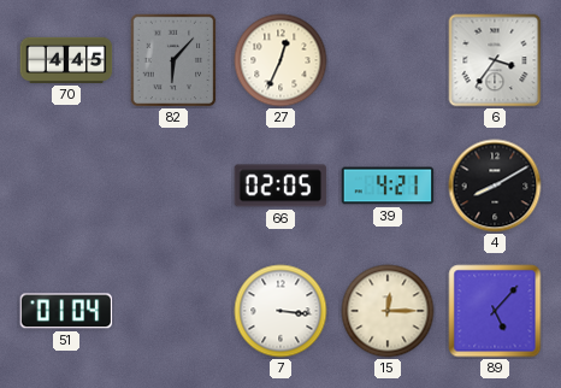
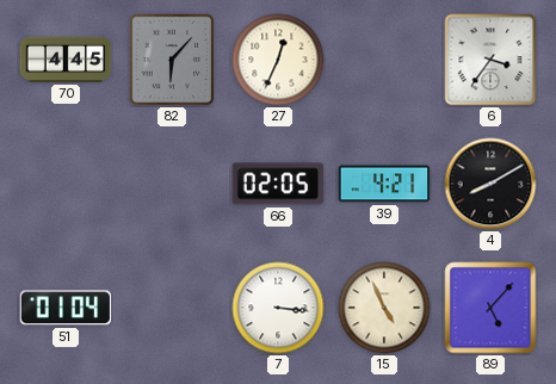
15: 12:15 -> 4:56 (384, 308)
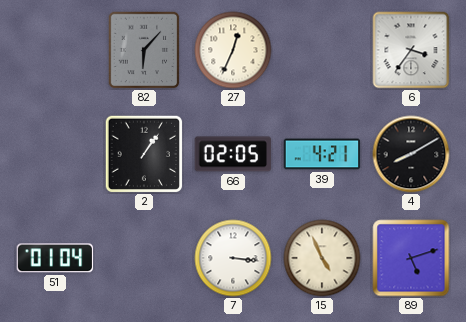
70: 4:45 -> none (66, 60)
2: none -> 1:06 (144, 154)
89: 5:07 -> 5:12 (411, 258)
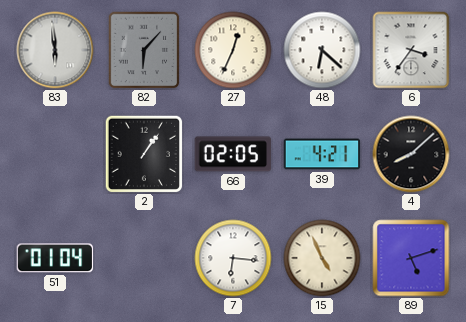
83: none -> 5:59 (55, 50)
48: none -> 6:22 (322, 50)
4: 8:10 -> 8:08 (411, 154)
7: 3:16 -> 6:16 (233, 258)
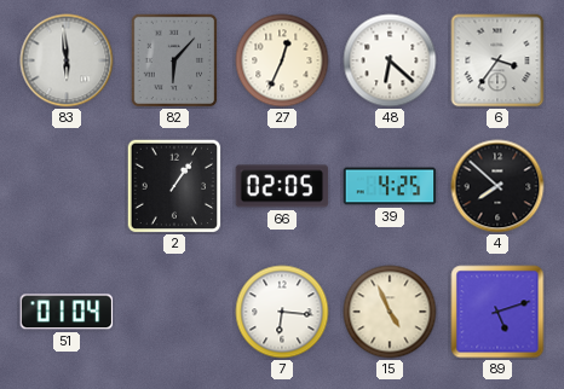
39: 4:21 -> 4:25 (390, 186)
4: 8:08 -> 7:52 (497, 186)
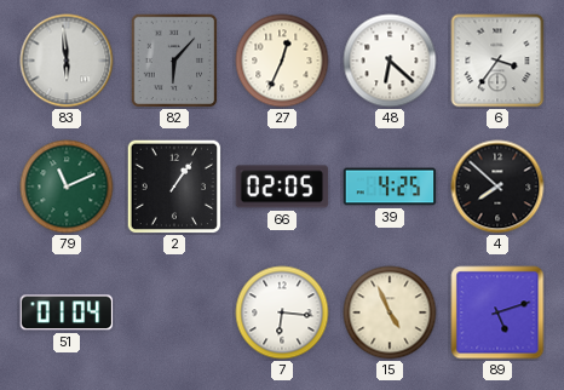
79: none -> 11:11 (67, 187)
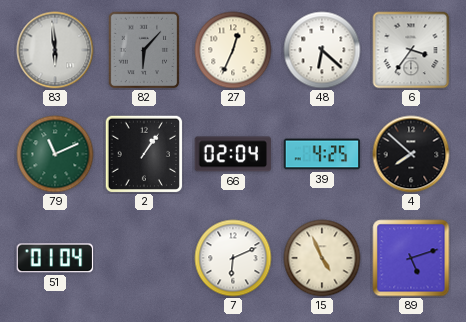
66: 02:05 -> 02:04 (233, 154)
7: 6:16 -> 6:11 (233, 258)
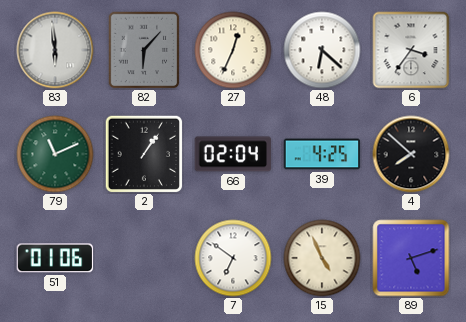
51: 01:04 -> 01:06 (55, 258)
7: 6:11 -> 6:51 (233, 258)
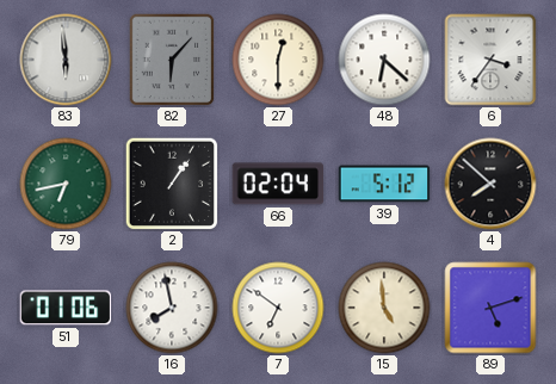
27: 12:34 -> 12:30 (278, 60)
79: 11:11 -> 6:43 (66, 184)
39: 4:25 -> 5:12 (384, 184)
16: none -> 7:58 (172, 308)
15: 4:56 -> 4:59 (384, 308)
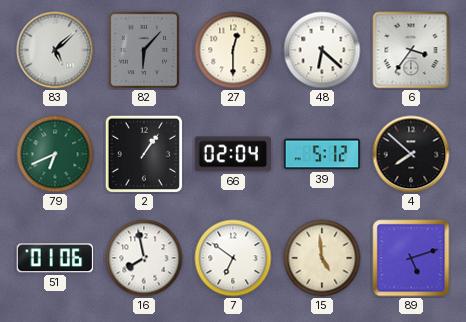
83: 5:59 -> 5:08 (55, 50)
79: 6:43 -> 6:41 (55, 154)
